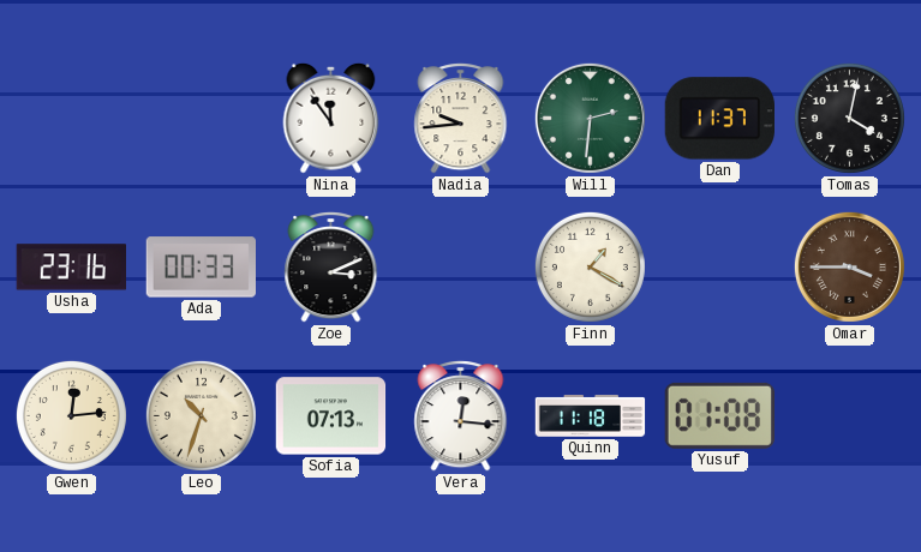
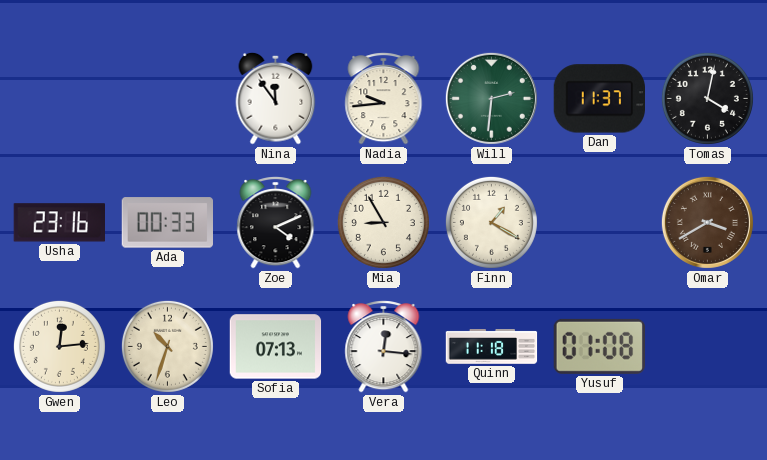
Zoe: 3:11 -> 4:11 (276, 223)
Mia: none -> 8:55 (383, 222)
Omar: 3:45 -> 3:40 (707, 222)
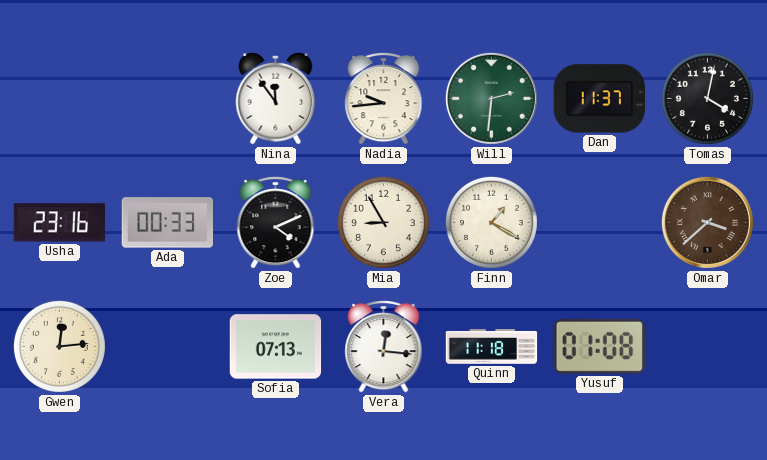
Omar: 3:40 -> 3:38 (707, 222)
Leo: 10:33 -> none (167, 346)
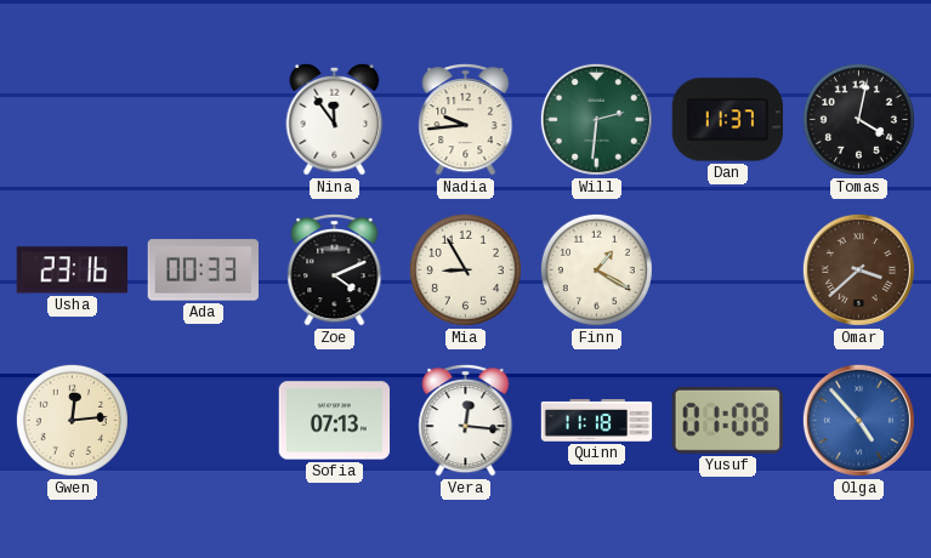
Olga: none -> 4:53 (858, 420)
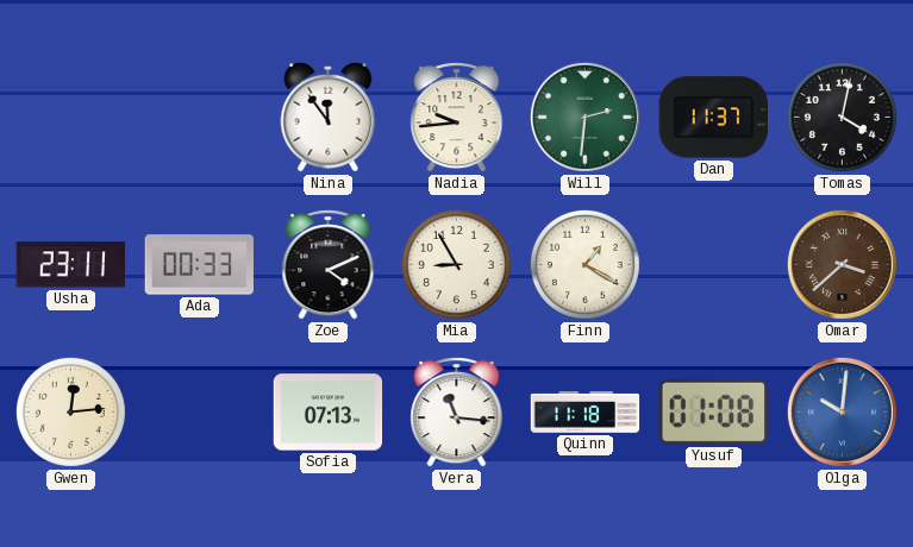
Usha: 23:16 -> 23:11 (70, 265)
Vera: 12:16 -> 11:16 (457, 413)
Olga: 4:53 -> 10:01 (842, 411)
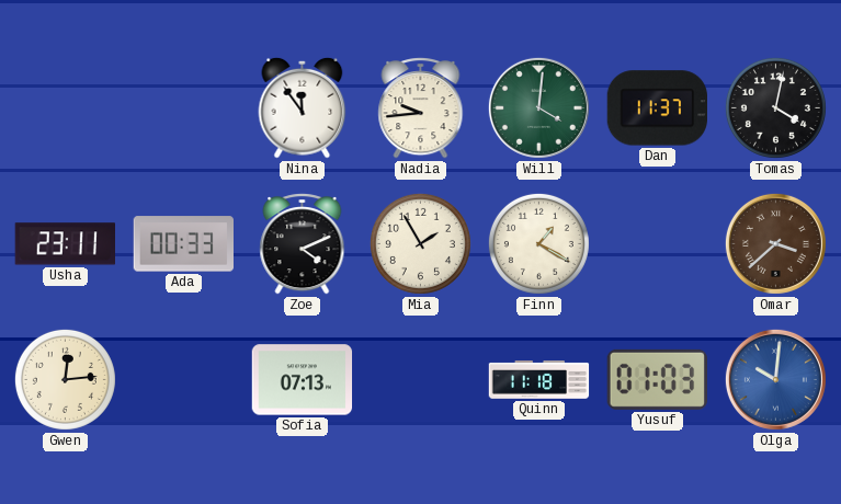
Will: 2:31 -> 4:01 (538, 107)
Mia: 8:55 -> 1:55 (420, 243)
Vera: 11:16 -> none (457, 413)
Yusuf: 01:08 -> 01:03 (657, 379)
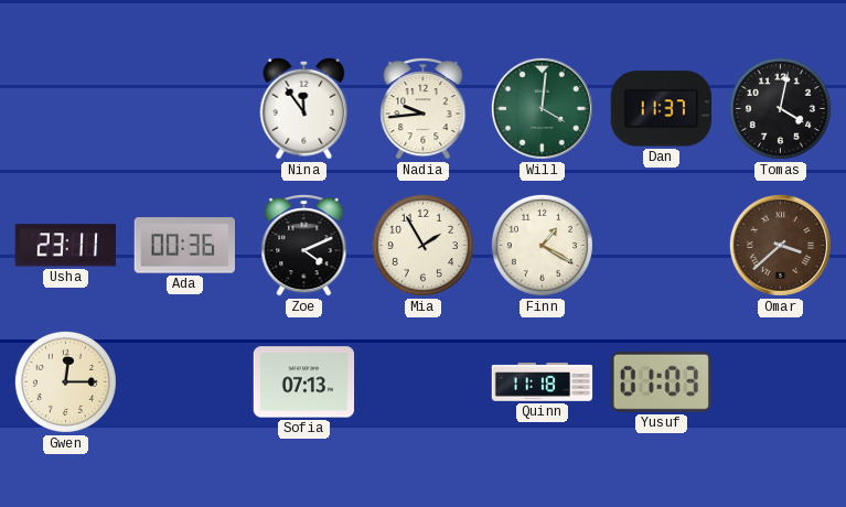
Ada: 00:33 -> 00:36 (184, 246)
Gwen: 12:14 -> 12:15 (65, 381)
Olga: 10:01 -> none (775, 379)
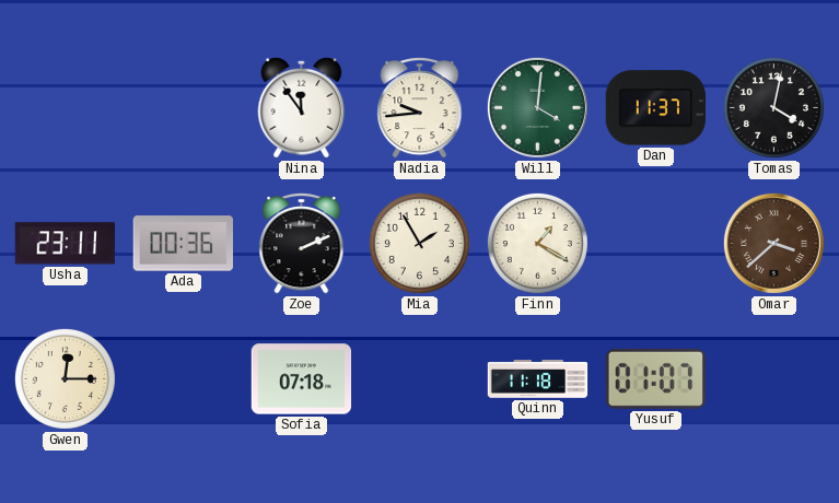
Zoe: 4:11 -> 2:11 (302, 244)
Sofia: 07:13 -> 07:18 (302, 379)
Yusuf: 01:03 -> 01:07 (655, 378)
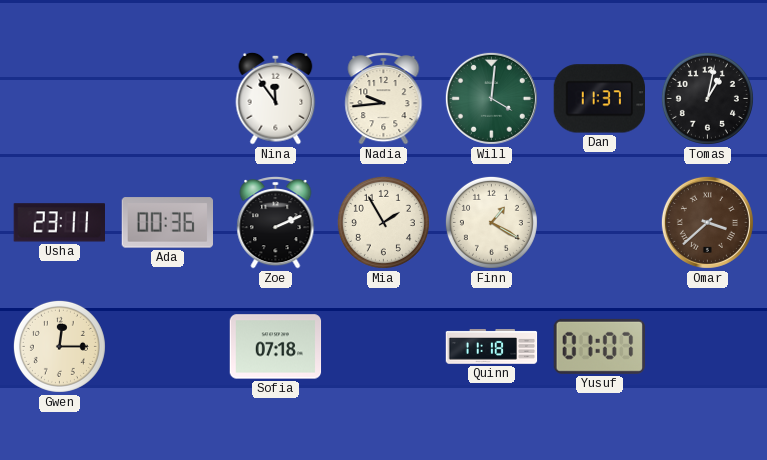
Tomas: 4:02 -> 1:02 (707, 98)
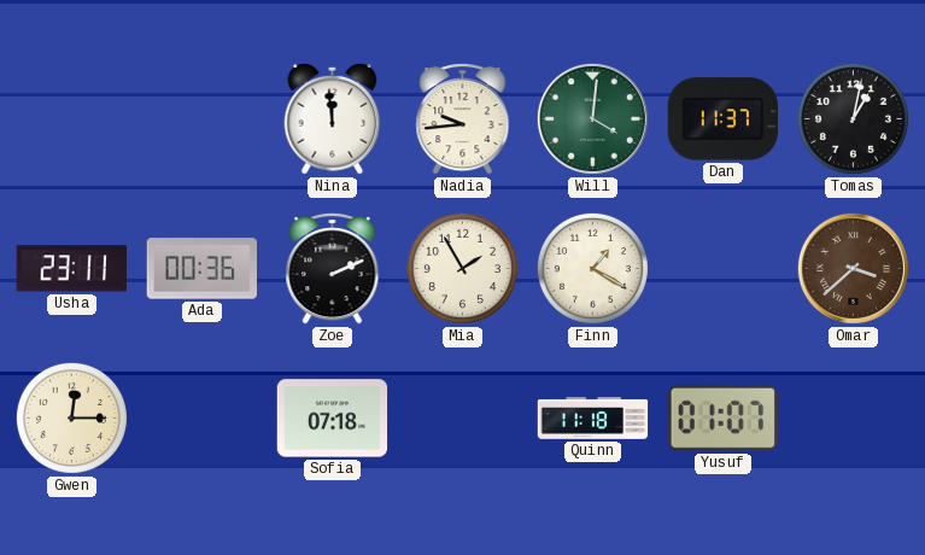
Nina: 11:54 -> 11:59 (333, 118)
